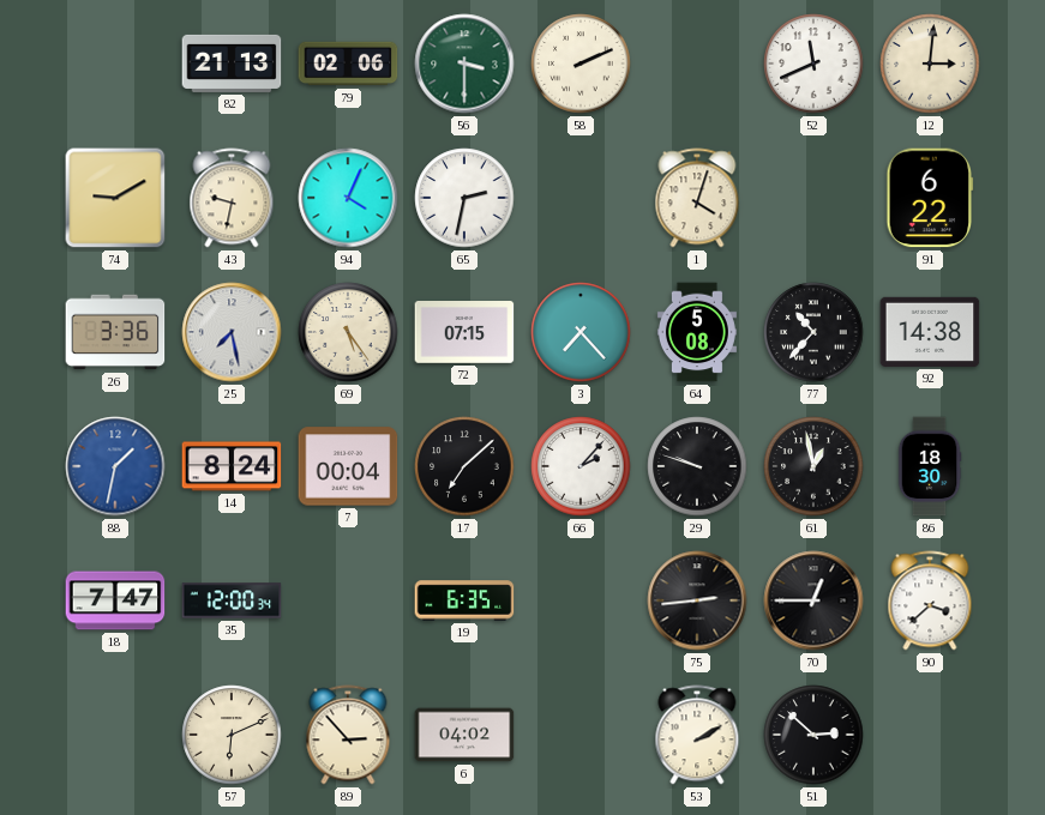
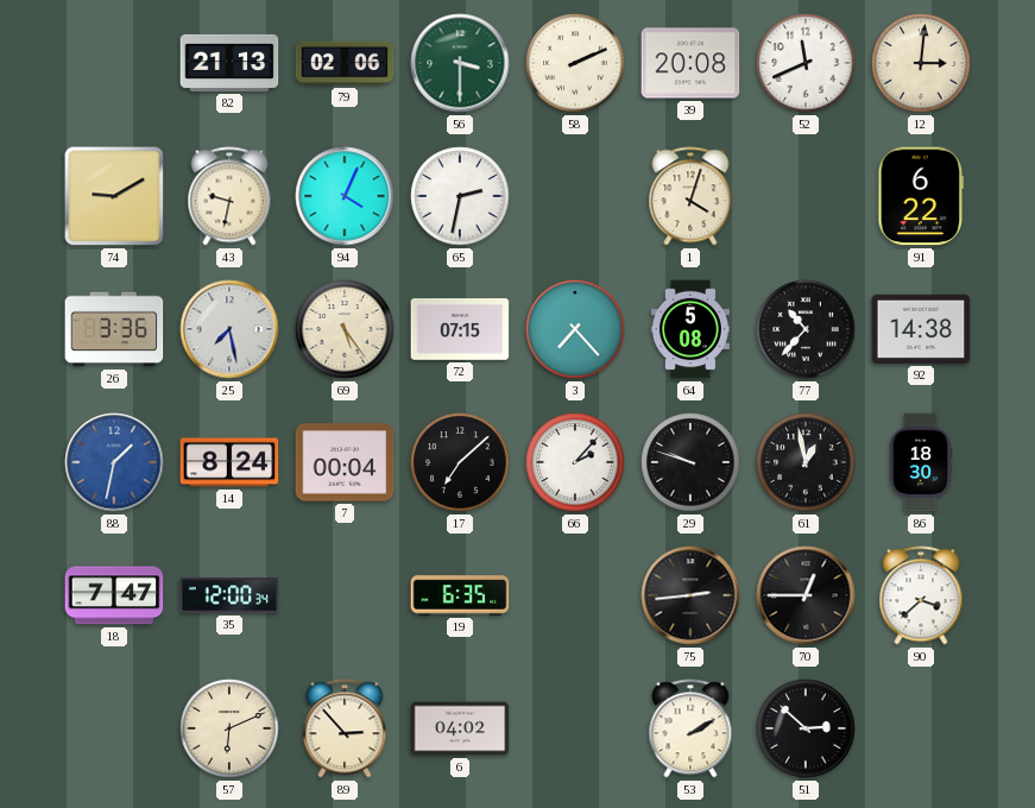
39: none -> 20:08 (690, 63)
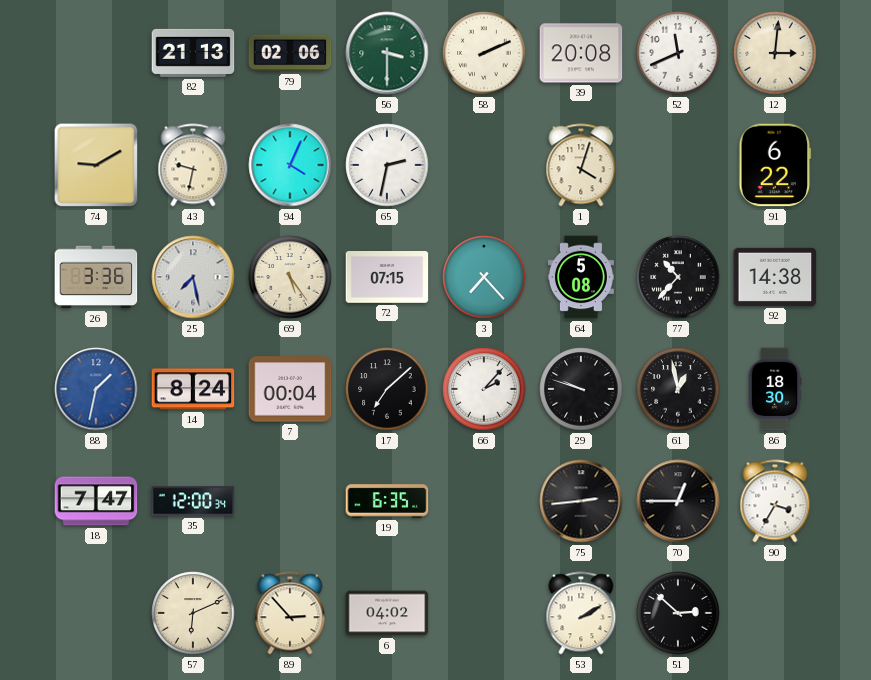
90: 3:38 -> 3:35 (775, 501)
